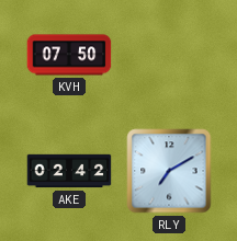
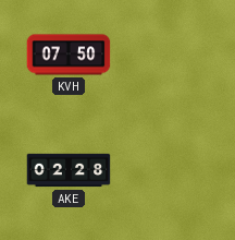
AKE: 02:42 -> 02:28 (69, 170)
RLY: 7:10 -> none (169, 171)
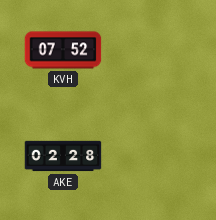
KVH: 07:50 -> 07:52 (63, 50)
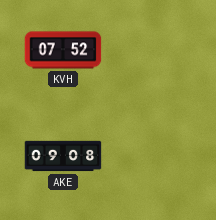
AKE: 02:28 -> 09:08 (63, 156)
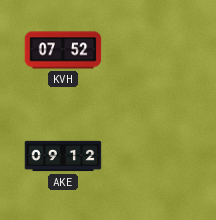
AKE: 09:08 -> 09:12 (63, 156)
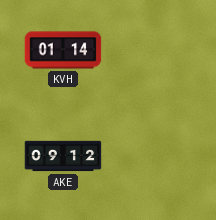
KVH: 07:52 -> 01:14 (63, 50)
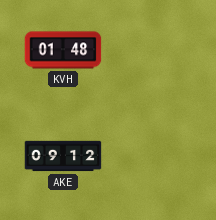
KVH: 01:14 -> 01:48 (63, 50)
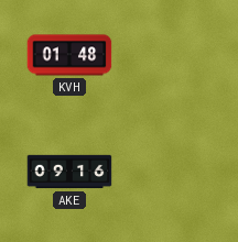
AKE: 09:12 -> 09:16 (69, 172)
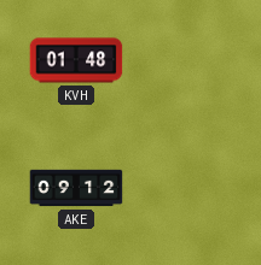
AKE: 09:16 -> 09:12 (76, 188)
